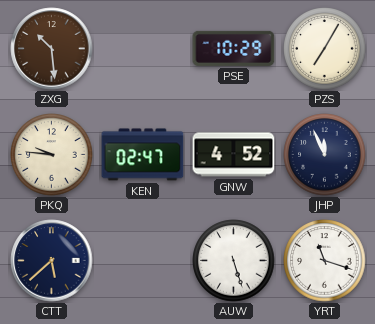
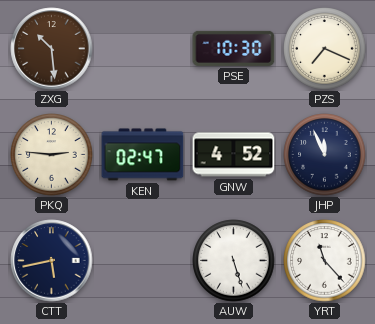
PSE: 10:29 -> 10:30 (234, 48)
PZS: 7:05 -> 7:19 (325, 49)
PKQ: 9:46 -> 2:46 (52, 155)
CTT: 5:38 -> 5:43 (52, 261)
YRT: 11:18 -> 11:23 (325, 261)
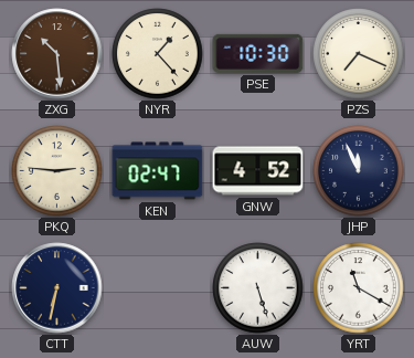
NYR: none -> 1:23 (158, 54)
CTT: 5:43 -> 6:32 (57, 288)
YRT: 11:23 -> 11:20 (359, 288)
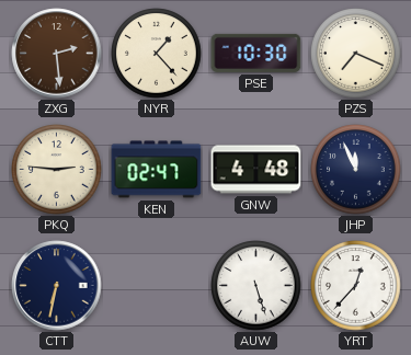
ZXG: 10:29 -> 2:29 (57, 54)
GNW: 4:52 -> 4:48 (256, 170)
YRT: 11:20 -> 12:37 (356, 286)
